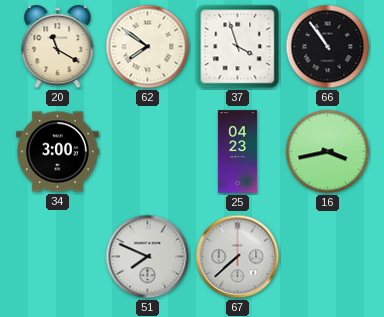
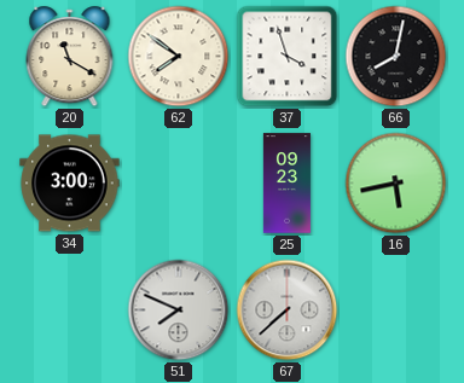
66: 10:54 -> 8:02 (396, 57)
25: 04:23 -> 09:23 (286, 184)
16: 3:43 -> 5:43 (396, 184)
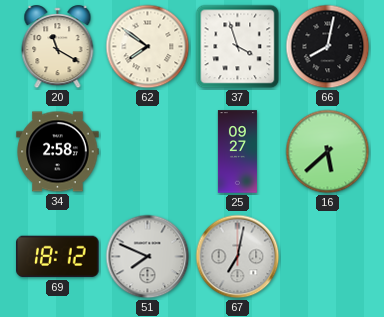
34: 3:00 -> 2:58 (58, 152)
25: 09:23 -> 09:27 (237, 152)
16: 5:43 -> 5:38 (328, 152)
69: none -> 18:12 (58, 257)
67: 7:38 -> 7:02 (238, 257)
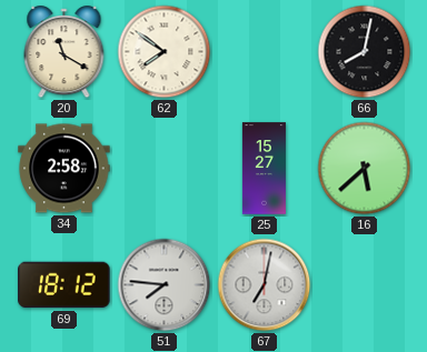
37: 3:57 -> none (238, 47)
25: 09:27 -> 15:27 (264, 169)
51: 7:49 -> 7:46 (165, 285)
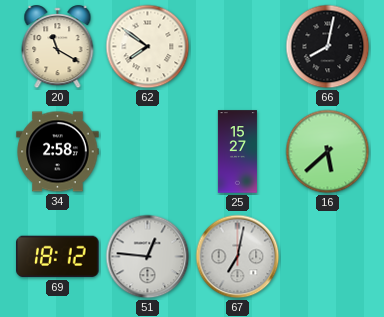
51: 7:46 -> 12:46 (148, 257)
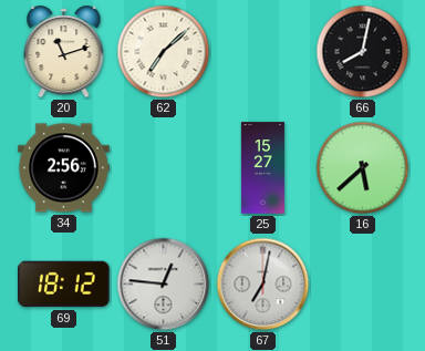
20: 11:20 -> 11:12 (64, 52)
62: 7:51 -> 7:08 (164, 52)
34: 2:58 -> 2:56 (64, 168)
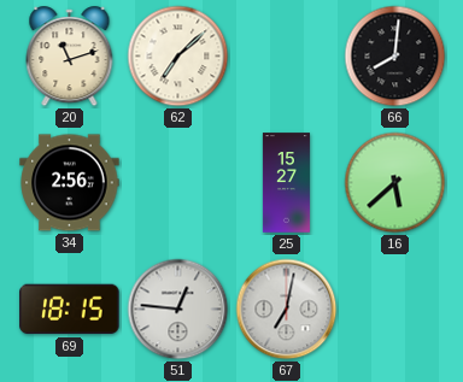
66: 8:02 -> 8:01 (395, 57)
69: 18:12 -> 18:15 (70, 310)
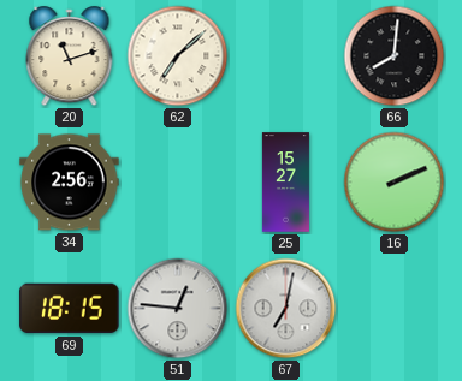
16: 5:38 -> 2:11 (395, 183)
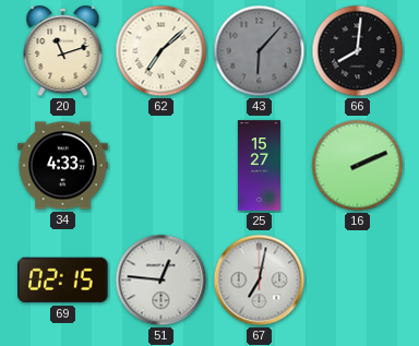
43: none -> 6:07 (260, 51)
34: 2:56 -> 4:33 (63, 166)
69: 18:15 -> 02:15 (63, 281)
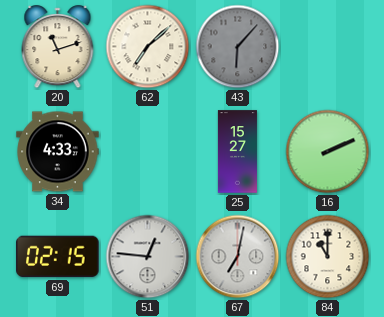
66: 8:01 -> none (358, 51)
84: none -> 11:00 (328, 257)
